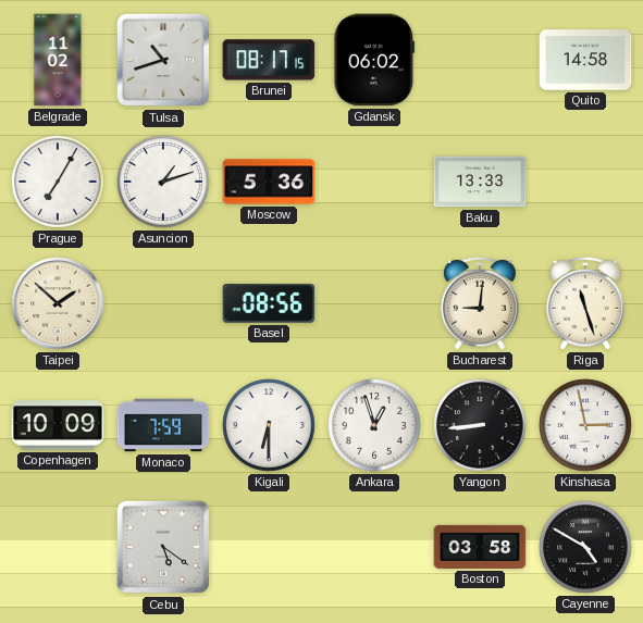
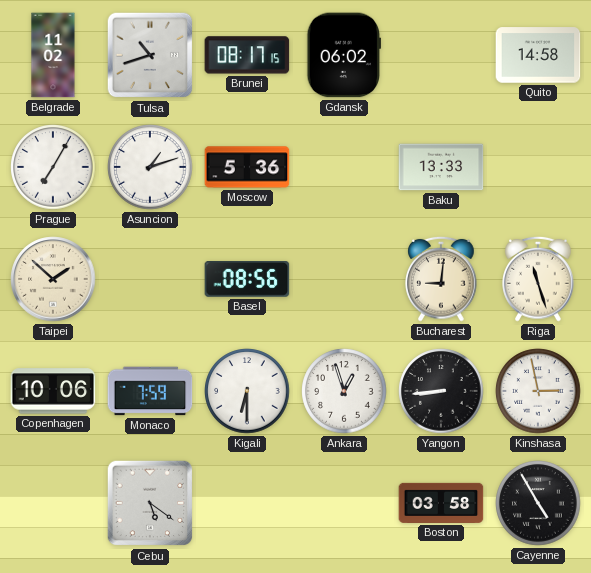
Copenhagen: 10:09 -> 10:06 (53, 391)
Cayenne: 4:50 -> 4:55 (538, 503)
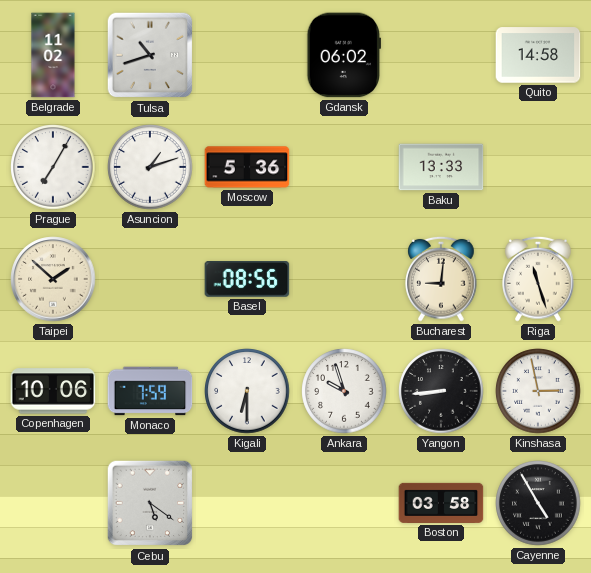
Brunei: 08:17 -> none (247, 55)
Ankara: 12:57 -> 9:57 (344, 391)
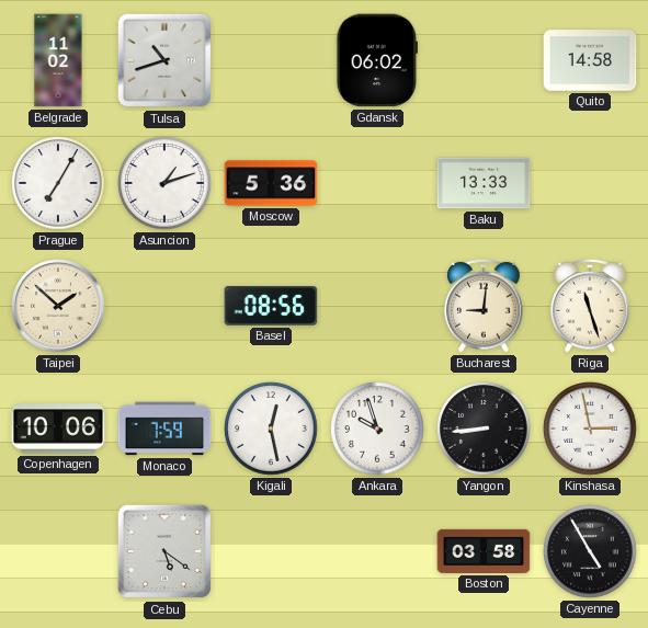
Kigali: 6:30 -> 12:28 (271, 429)
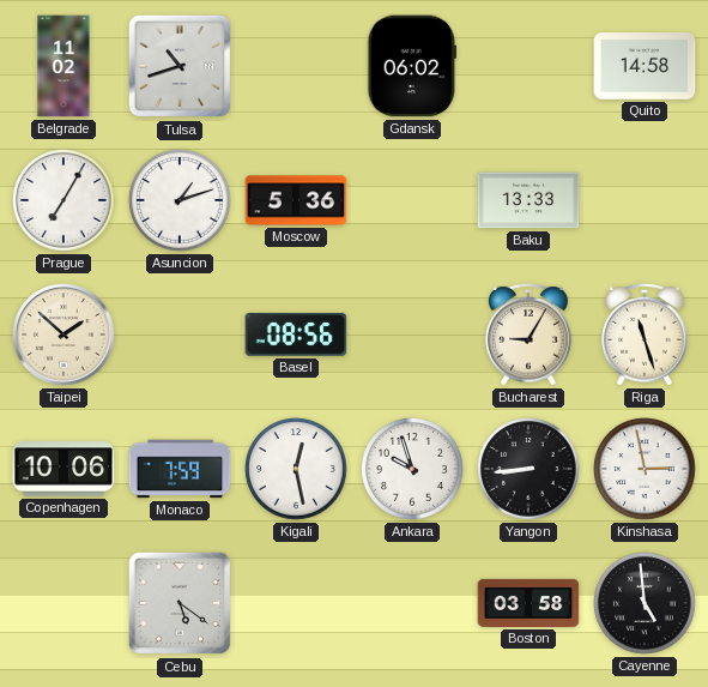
Bucharest: 9:01 -> 9:05 (528, 335)
Cayenne: 4:55 -> 4:59 (645, 603)
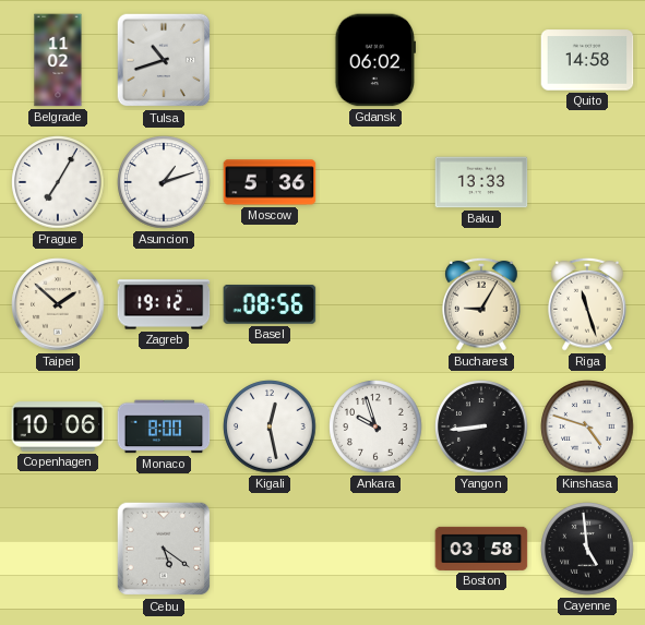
Zagreb: none -> 19:12 (164, 304)
Monaco: 7:59 -> 8:00 (164, 426)
Kinshasa: 2:58 -> 4:48 (587, 426)
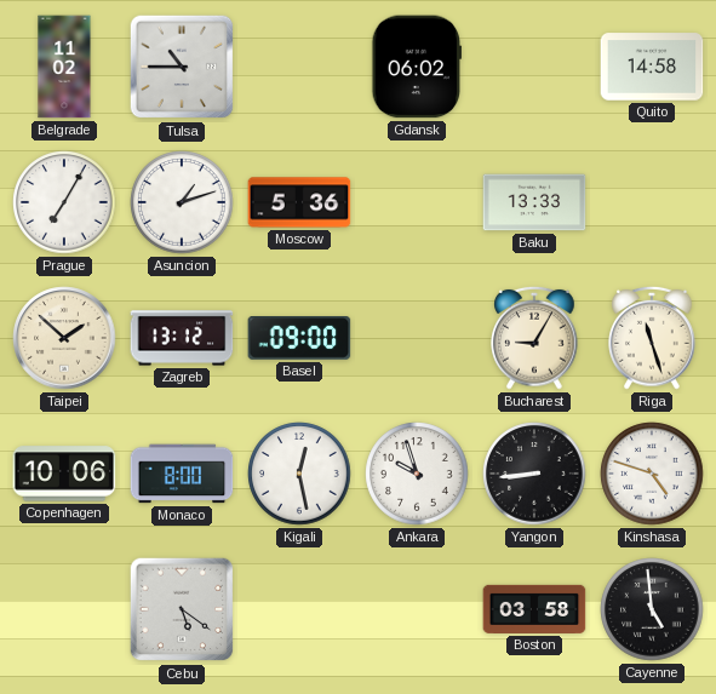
Tulsa: 10:42 -> 10:45 (182, 67)
Zagreb: 19:12 -> 13:12 (182, 338)
Basel: 08:56 -> 09:00 (299, 339)
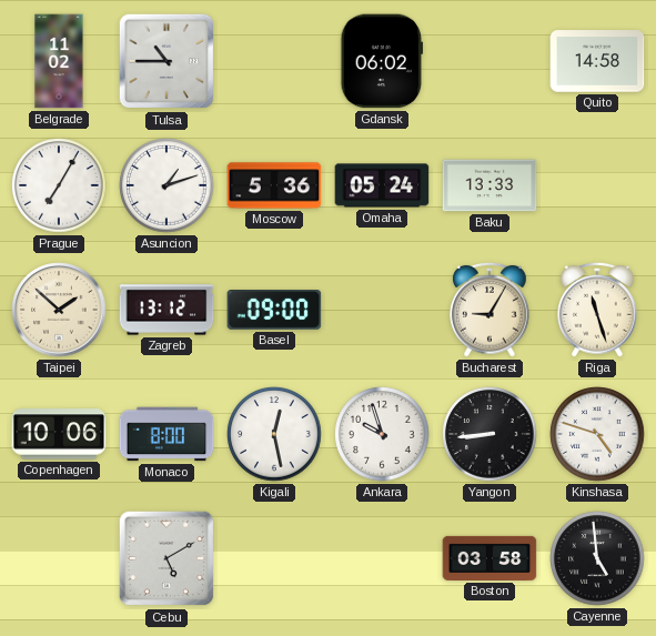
Omaha: none -> 05:24 (382, 185)
Cebu: 5:21 -> 5:10 (166, 558)
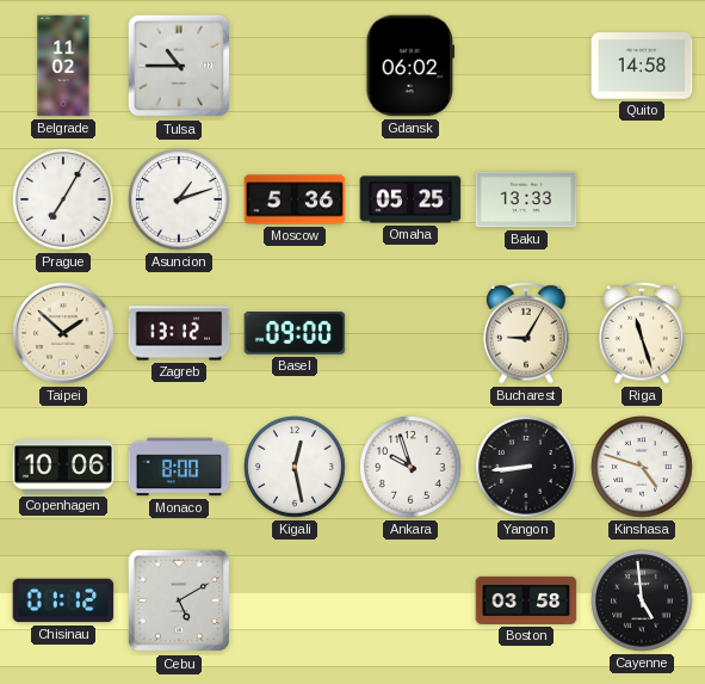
Omaha: 05:24 -> 05:25 (410, 199)
Chisinau: none -> 01:12 (63, 600)
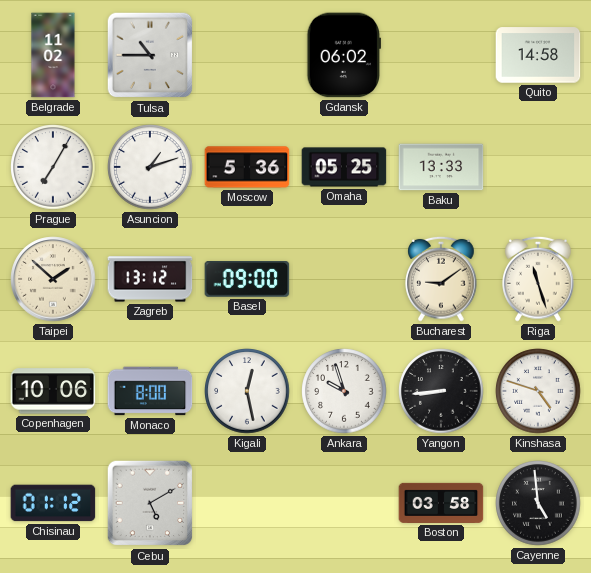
Bucharest: 9:05 -> 9:09 (441, 279)
